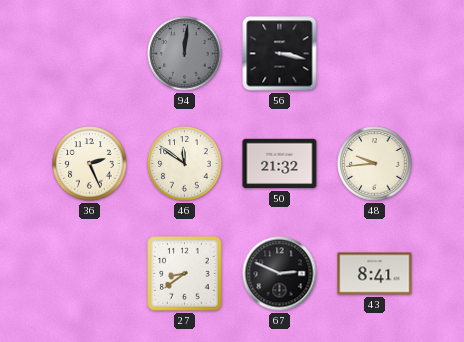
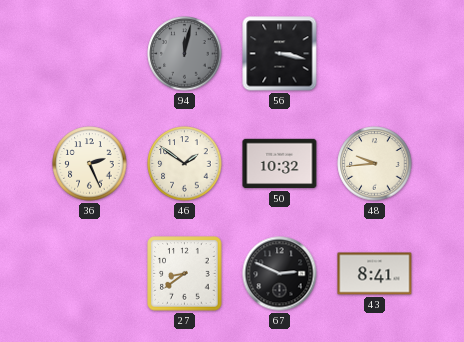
94: 12:01 -> 12:02 (185, 54)
46: 11:51 -> 1:51 (185, 164)
50: 21:32 -> 10:32 (280, 164)
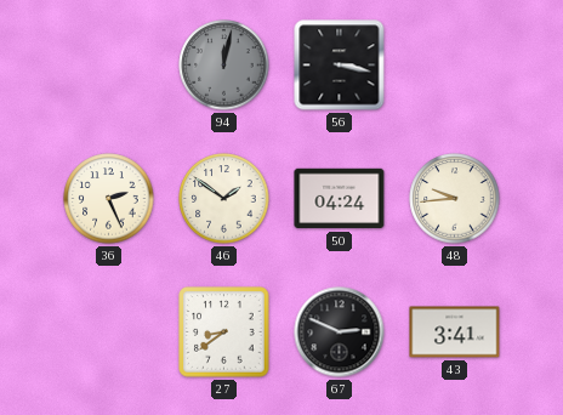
50: 10:32 -> 04:24 (340, 199)
43: 8:41 -> 3:41 (455, 332)
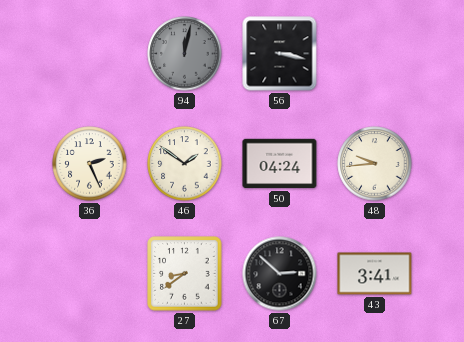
67: 2:49 -> 2:52 (280, 274)
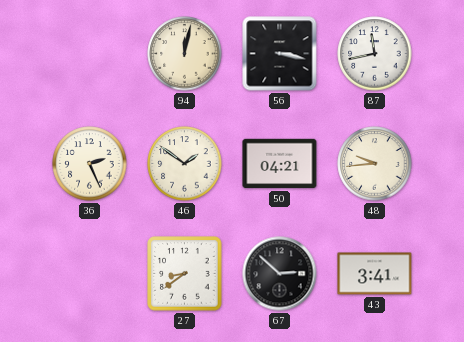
94 dial: grey -> cream (185, 54)
87: none -> 11:43 (375, 54)
50: 04:24 -> 04:21 (280, 164)
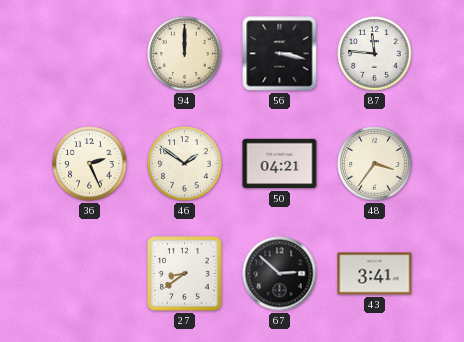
94: 12:02 -> 12:00 (185, 54)
87: 11:43 -> 11:46 (375, 54)
48: 9:44 -> 3:36 (375, 164)
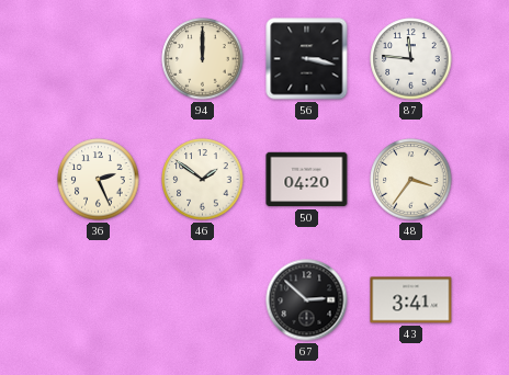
50: 04:21 -> 04:20 (307, 180)
27: 8:39 -> none (185, 274)
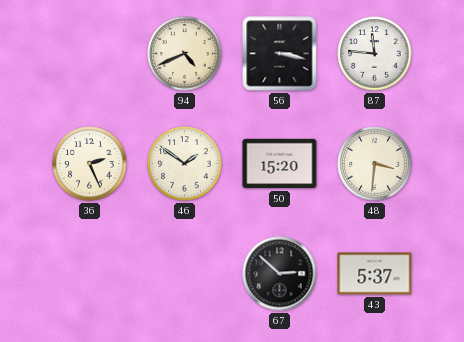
94: 12:00 -> 4:41 (185, 54)
50: 04:20 -> 15:20 (280, 164)
48: 3:36 -> 3:31 (375, 164)
43: 3:41 -> 5:37 (375, 274)
